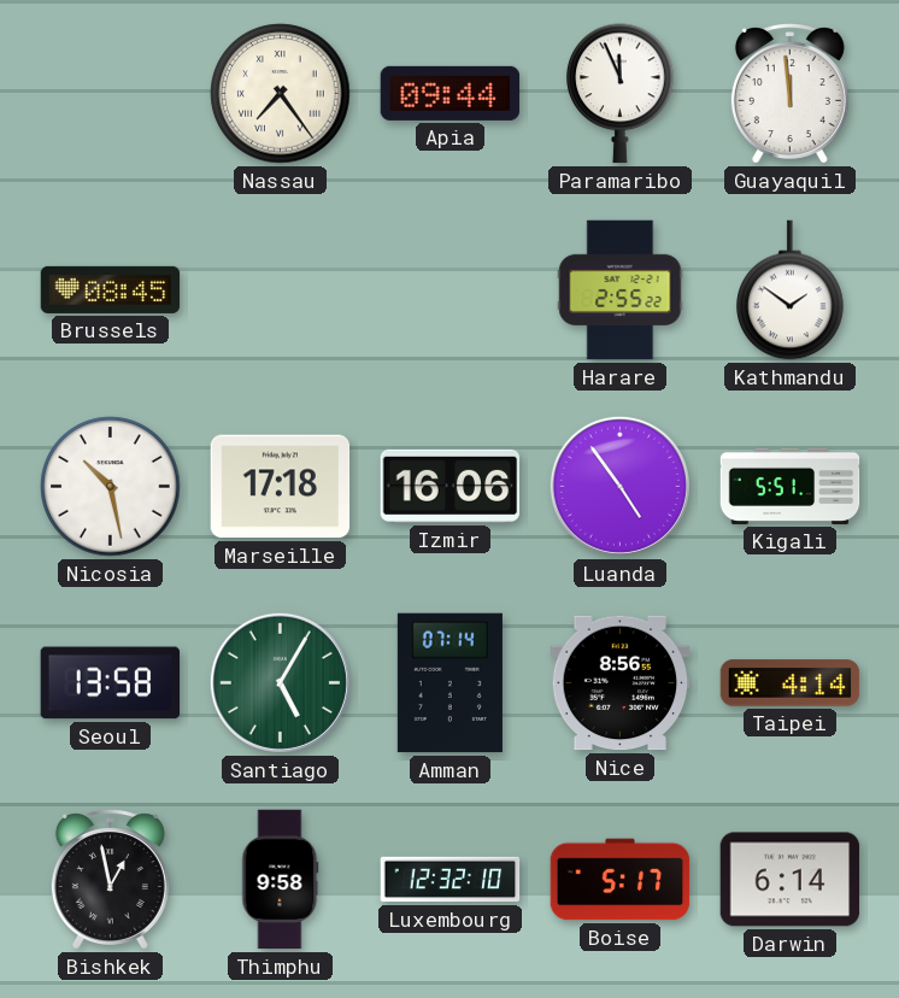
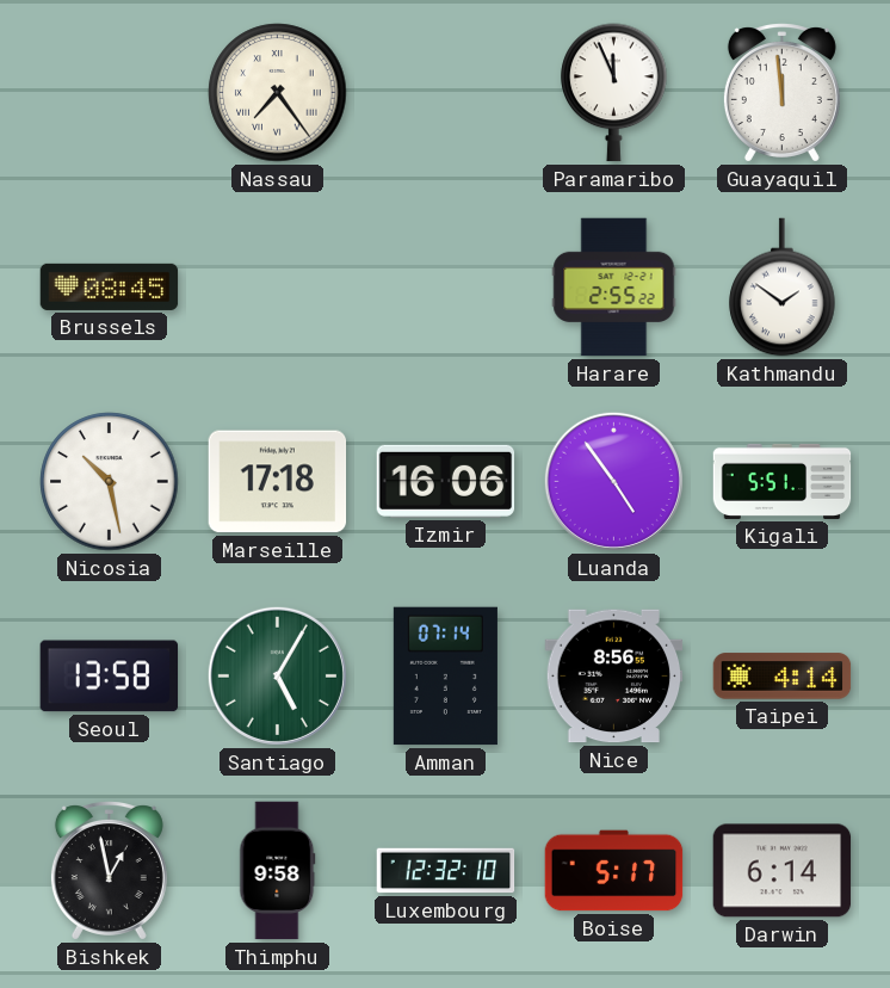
Apia: 09:44 -> none (451, 93)
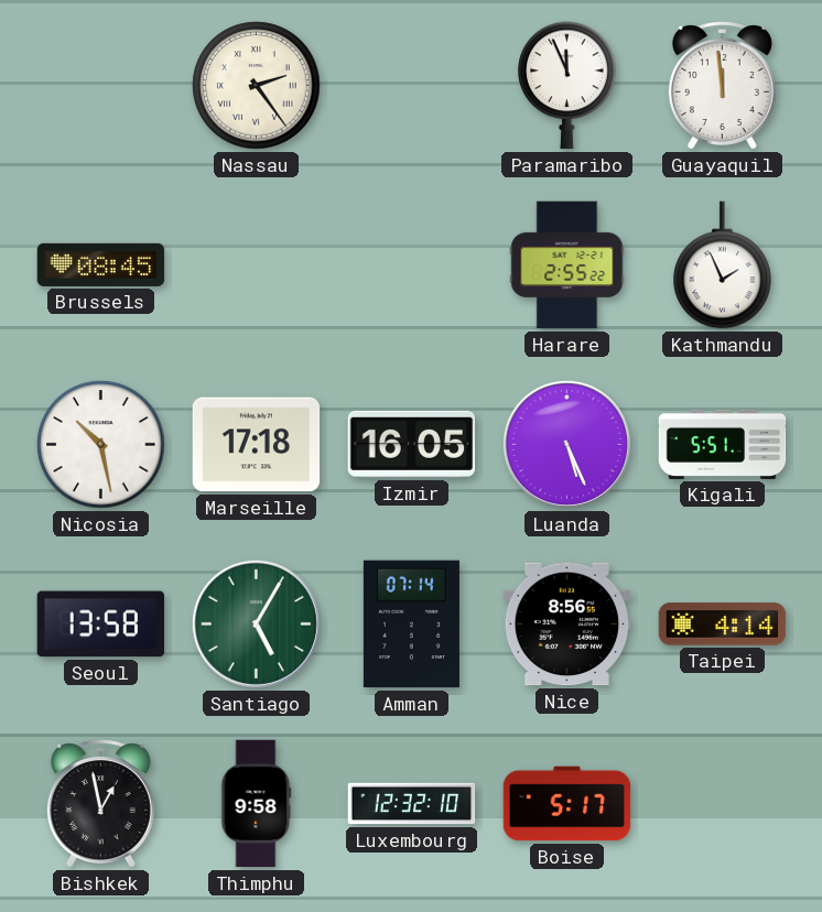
Nassau: 7:24 -> 2:24 (257, 86)
Kathmandu: 1:51 -> 1:56 (723, 265)
Izmir: 16:06 -> 16:05 (412, 444)
Luanda: 4:54 -> 5:26 (566, 444)
Darwin: 6:14 -> none (783, 871)
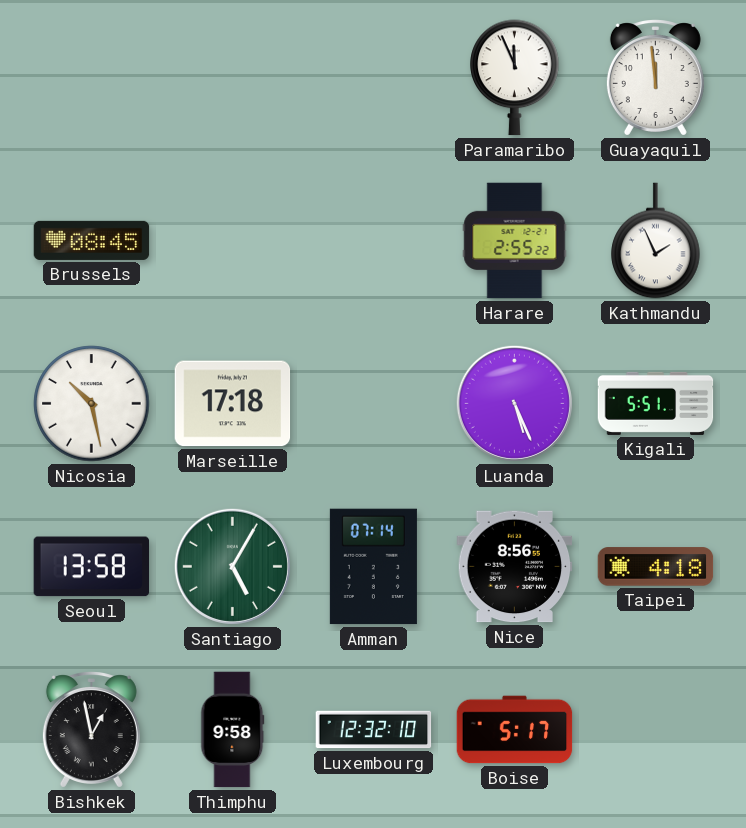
Nassau: 2:24 -> none (257, 86)
Izmir: 16:05 -> none (412, 444)
Taipei: 4:14 -> 4:18 (656, 567)
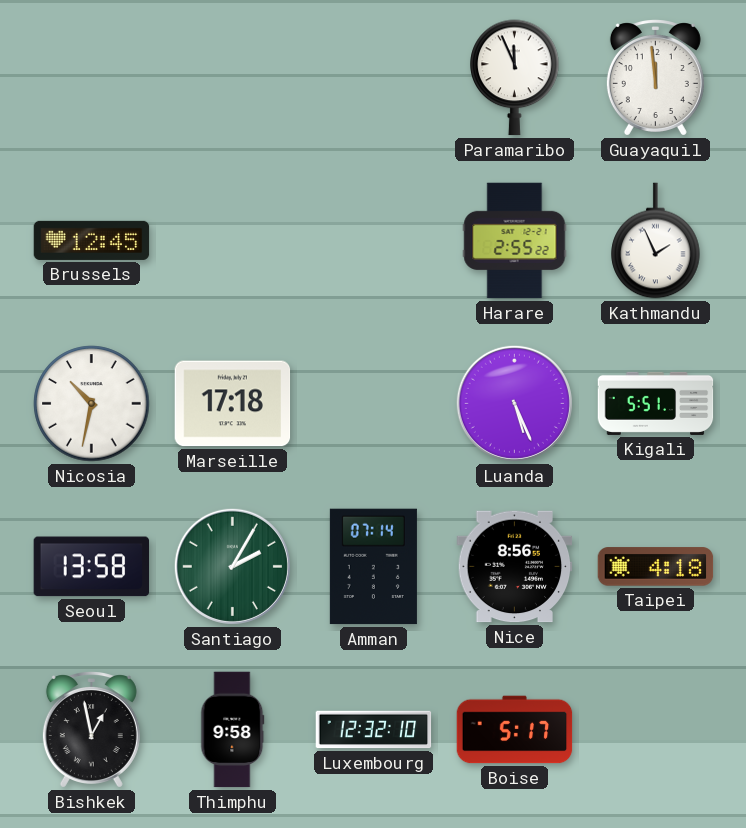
Brussels: 08:45 -> 12:45 (92, 240)
Nicosia: 10:28 -> 10:32 (92, 404)
Santiago: 5:05 -> 2:05 (232, 566)
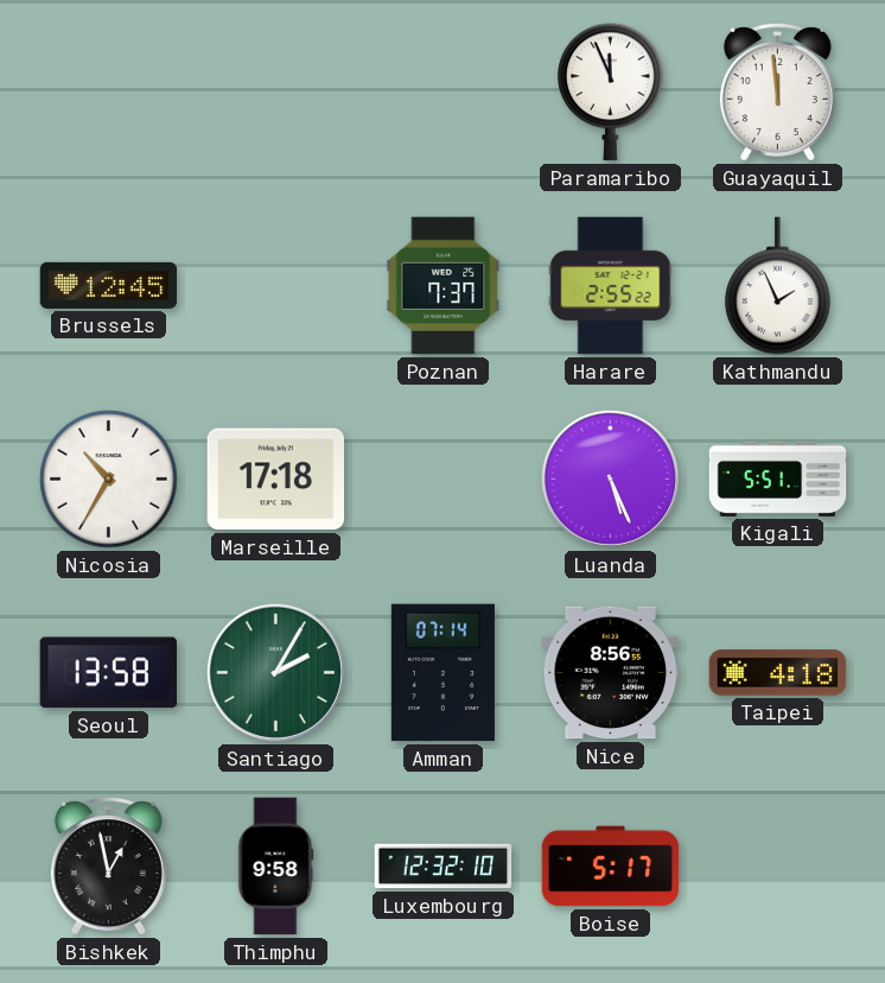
Poznan: none -> 7:37 (444, 286)
Nicosia: 10:32 -> 10:35 (109, 480)
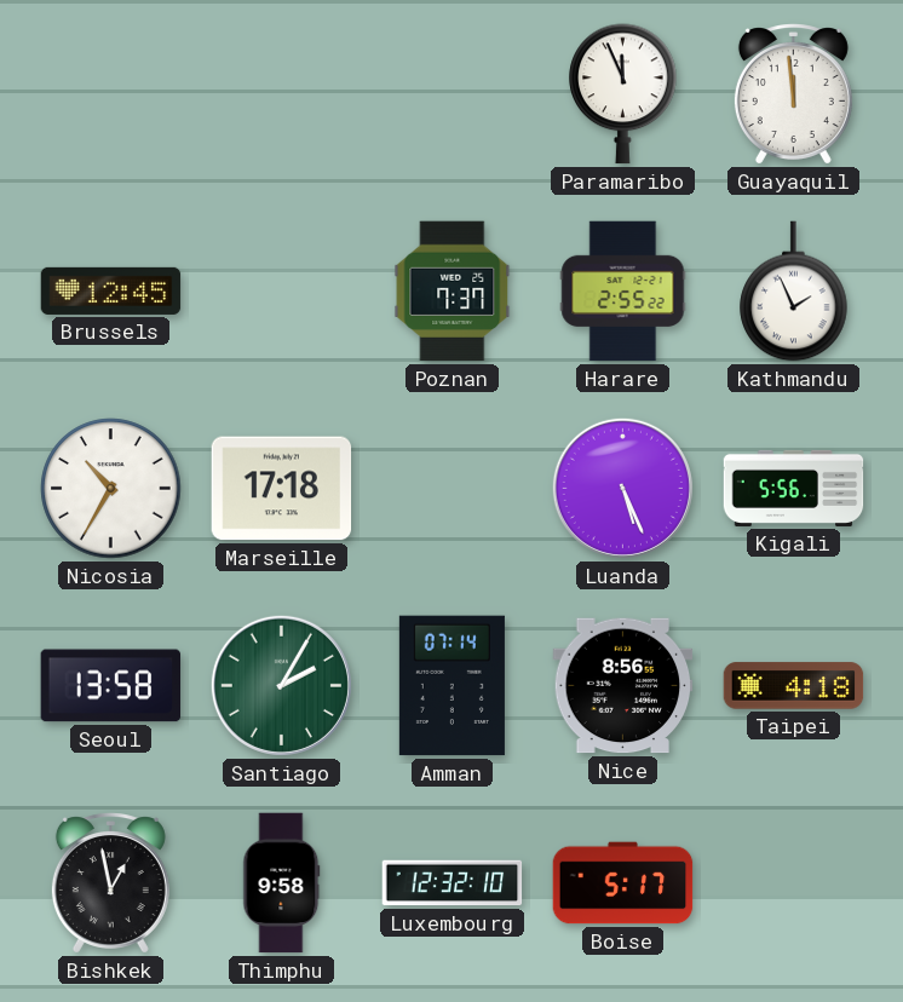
Kigali: 5:51 -> 5:56 (794, 488)
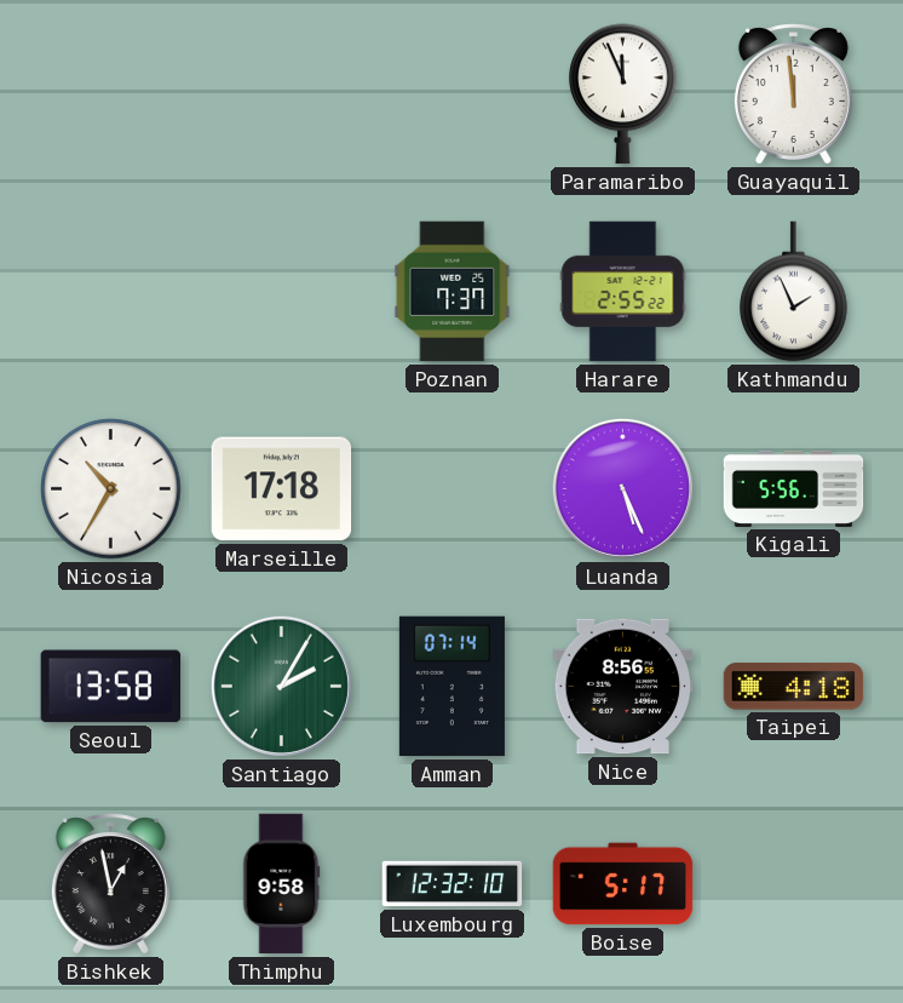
Brussels: 12:45 -> none (111, 290)
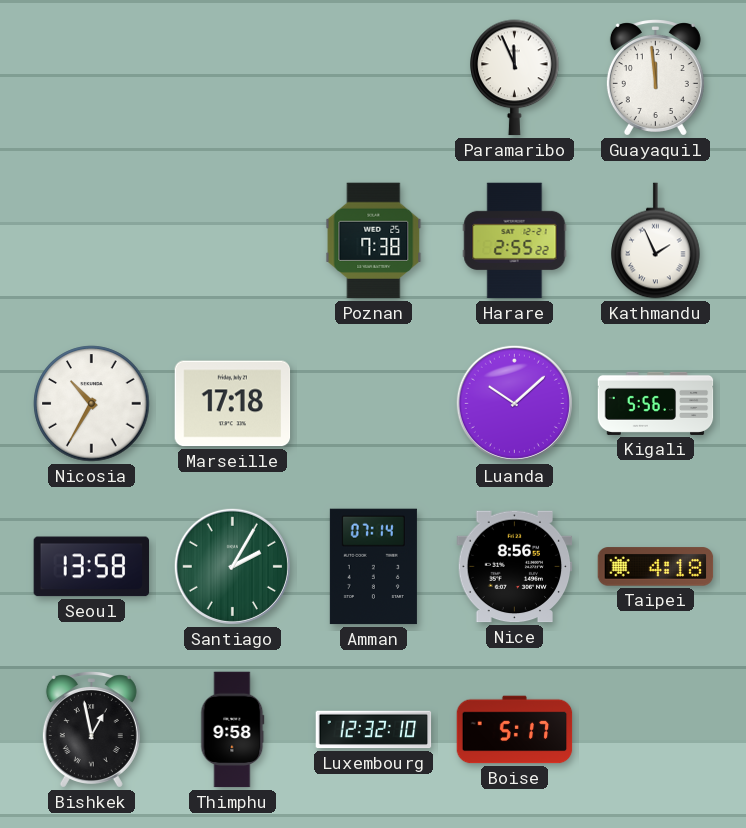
Poznan: 7:37 -> 7:38 (374, 241)
Luanda: 5:26 -> 10:08 (514, 403)
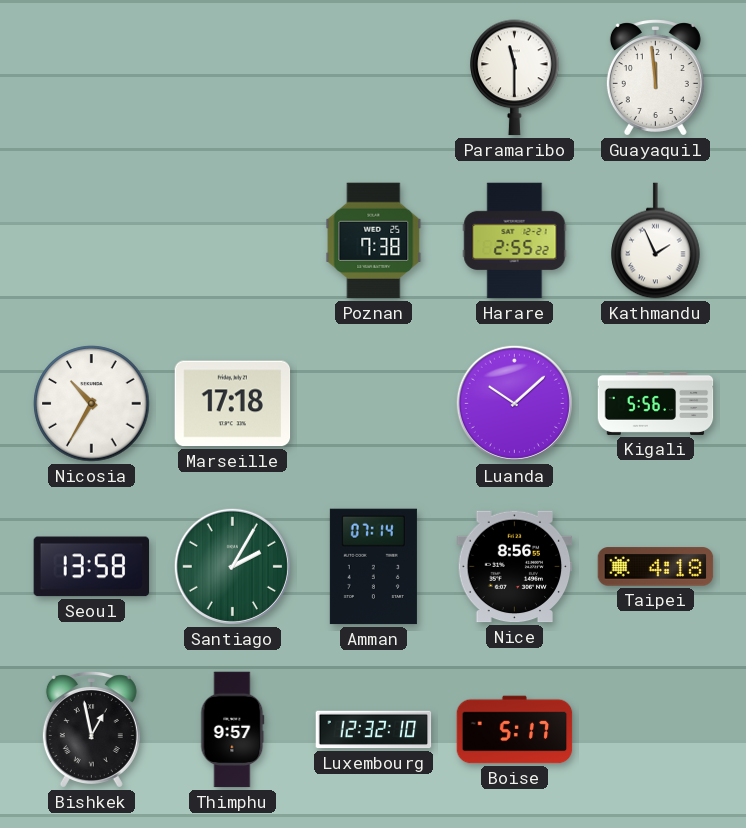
Paramaribo: 11:56 -> 11:30 (515, 78)
Thimphu: 9:58 -> 9:57 (233, 730)
